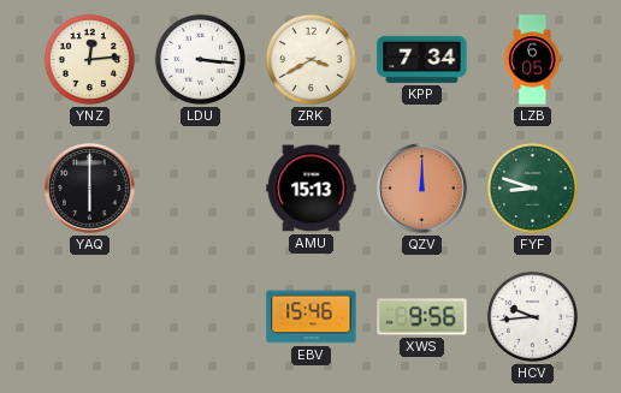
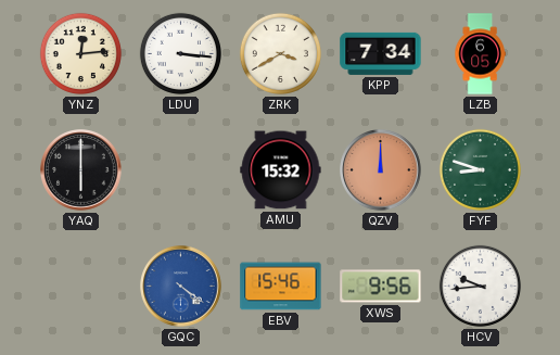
AMU: 15:13 -> 15:32 (281, 170)
GQC: none -> 4:21 (181, 287)
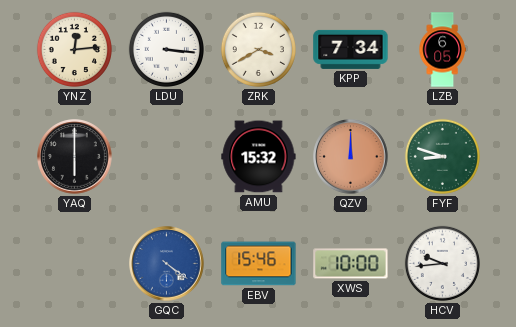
XWS: 9:56 -> 10:00 (351, 264)
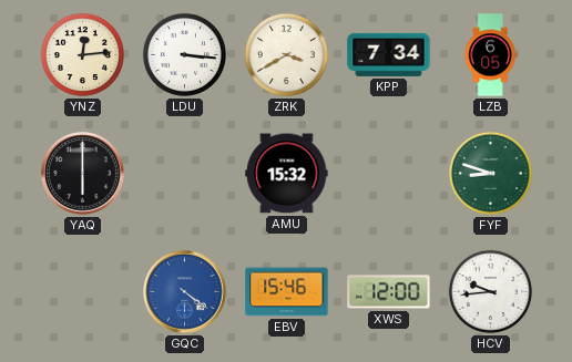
QZV: 12:00 -> none (351, 157)
XWS: 10:00 -> 12:00 (389, 292)
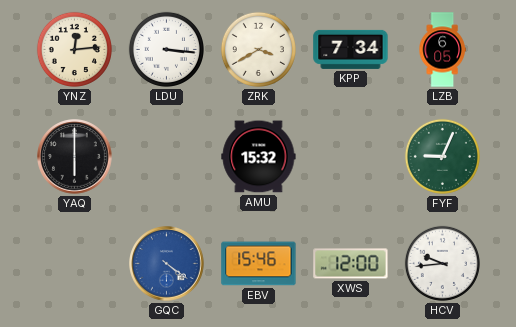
FYF: 8:48 -> 9:04 (442, 156)
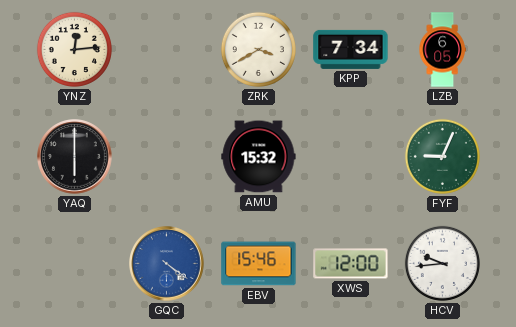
LDU: 3:16 -> none (166, 49)
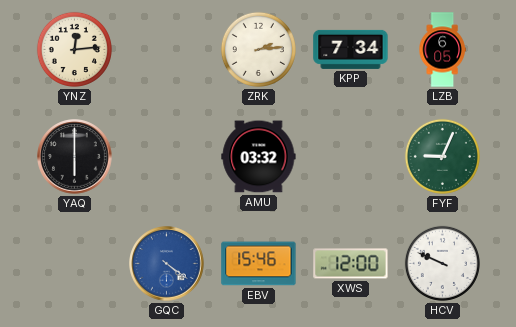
ZRK: 3:40 -> 2:14 (258, 49)
AMU: 15:32 -> 03:32 (259, 157)
HCV: 9:44 -> 9:49 (442, 263)
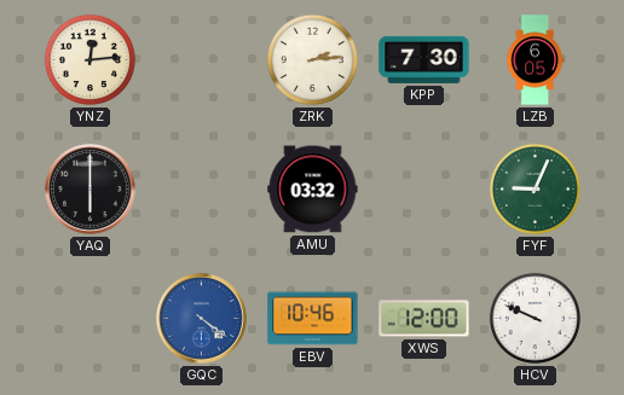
KPP: 7:34 -> 7:30 (424, 59)
EBV: 15:46 -> 10:46 (313, 319)
